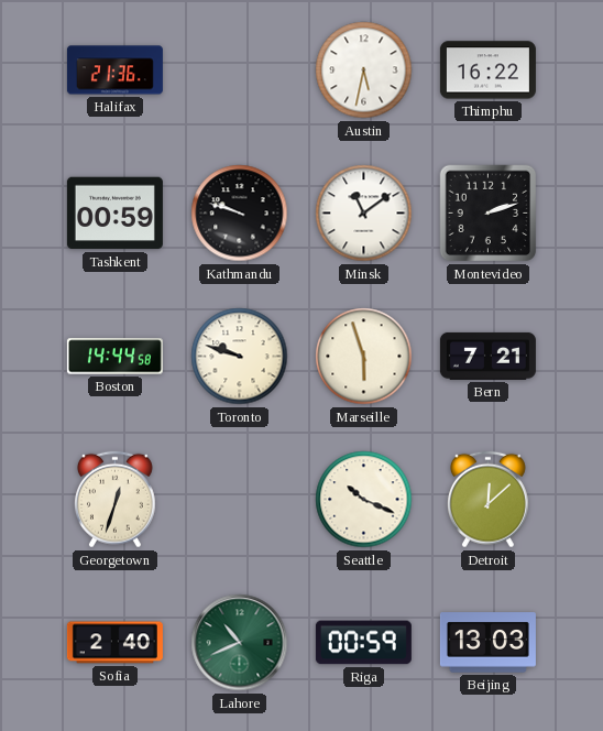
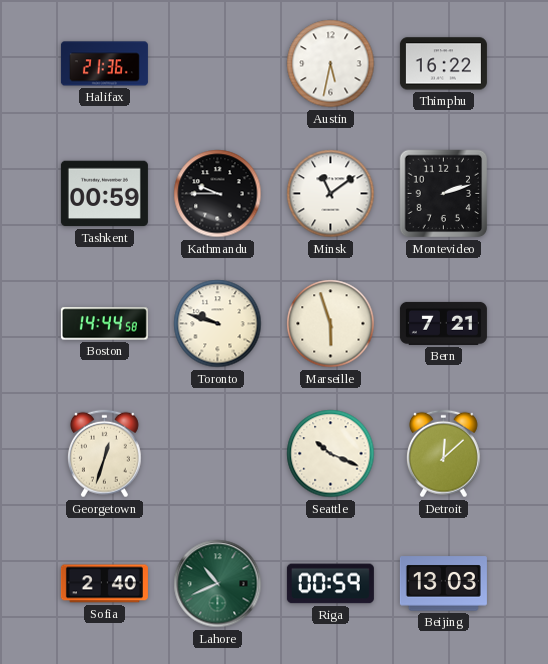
Kathmandu: 9:48 -> 9:45 (218, 194)
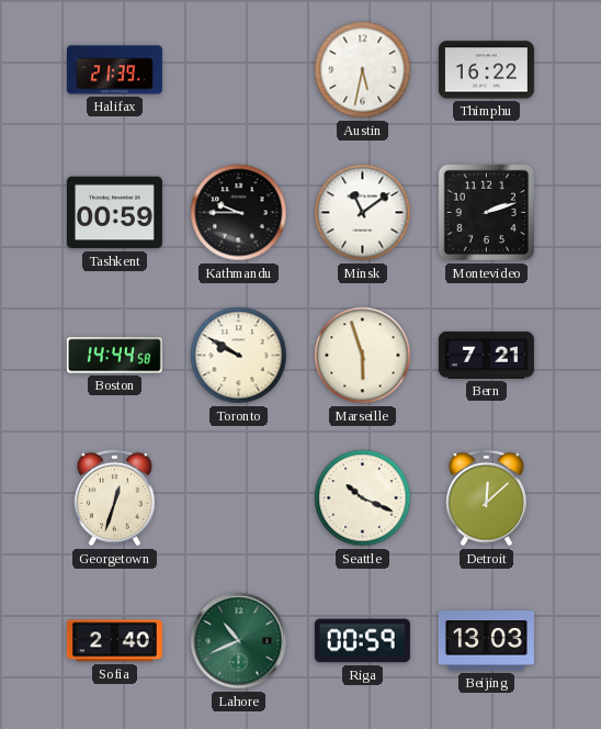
Halifax: 21:36 -> 21:39 (114, 70)
Toronto: 9:48 -> 9:50 (239, 356)
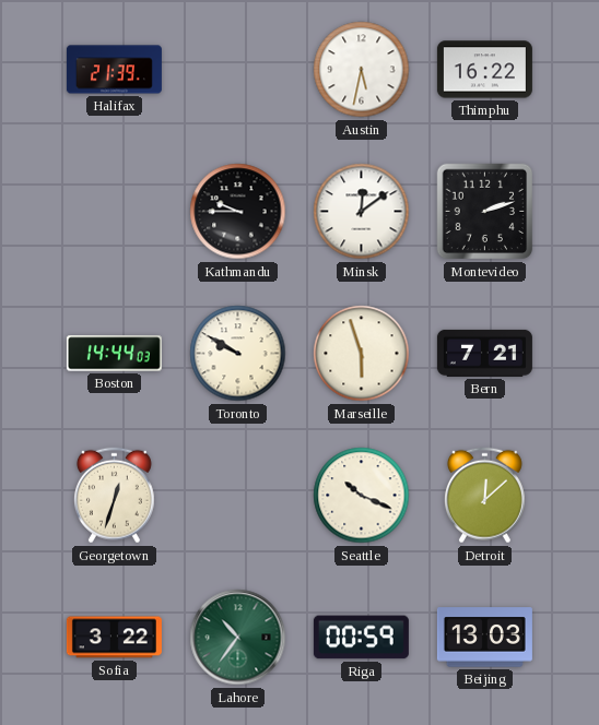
Tashkent: 00:59 -> none (114, 213)
Minsk: 11:09 -> 12:09 (362, 212)
Boston: 14:44:58 -> 14:44:03 (114, 354)
Sofia: 2:40 -> 3:22 (114, 638)
Lahore: 10:41 -> 10:36 (238, 638)
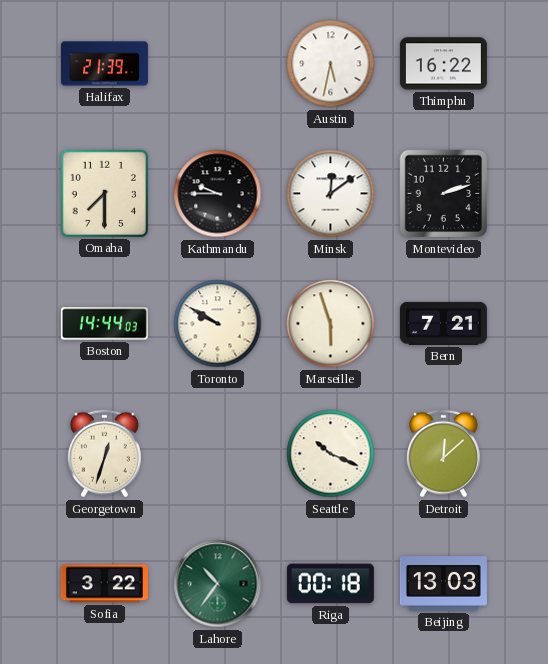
Omaha: none -> 7:30 (104, 193)
Riga: 00:59 -> 00:18 (330, 584)
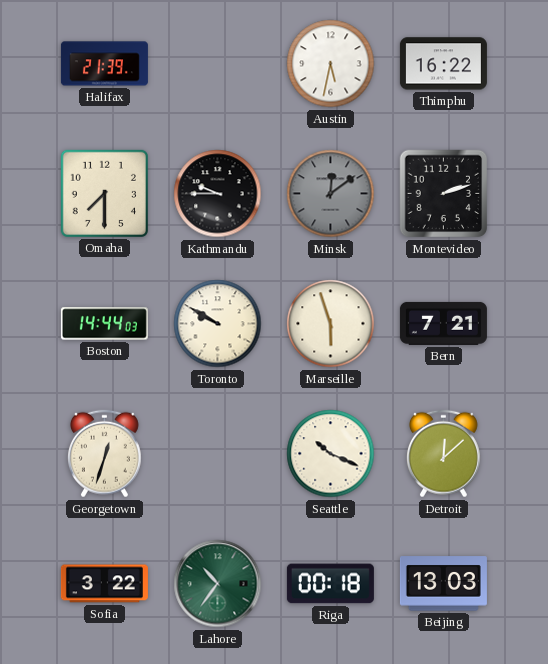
Minsk dial: white -> grey (331, 194)
